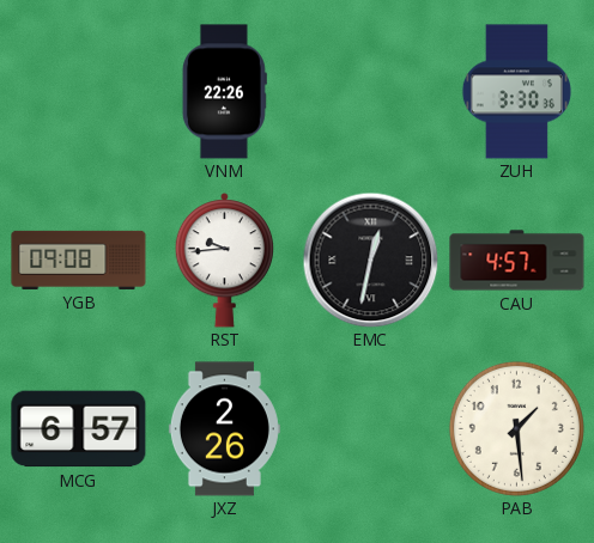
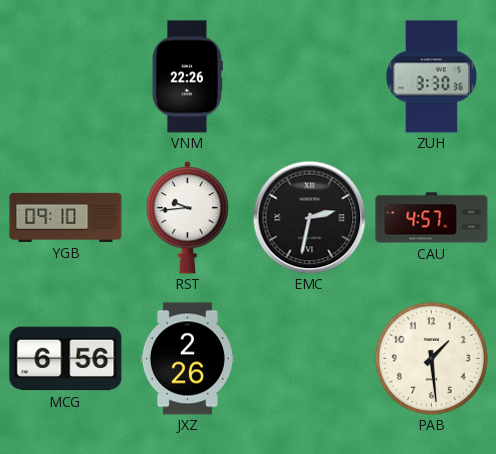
YGB: 09:08 -> 09:10 (66, 217)
EMC: 12:32 -> 2:32 (309, 217)
MCG: 6:57 -> 6:56 (66, 359)
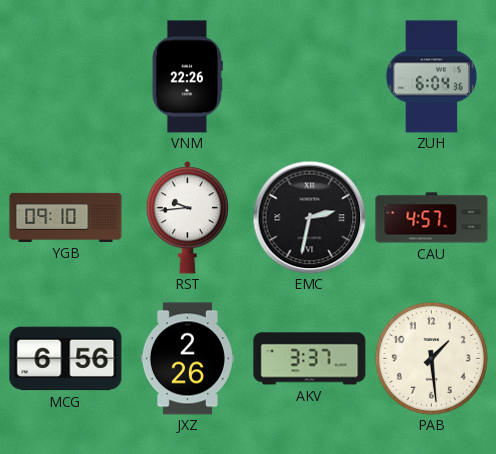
ZUH: 3:30 -> 6:04 (431, 77)
AKV: none -> 3:37 (310, 359)
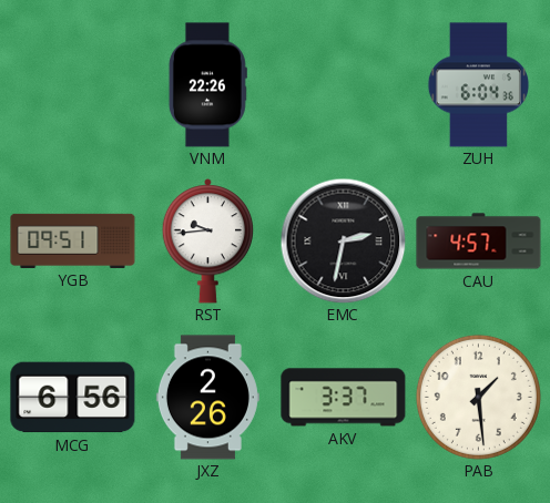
YGB: 09:10 -> 09:51 (73, 240)
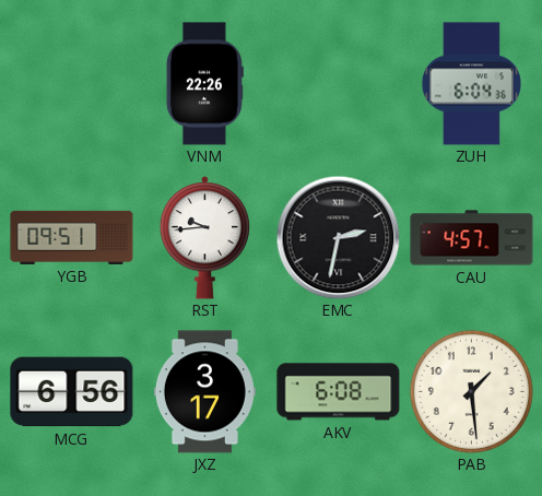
JXZ: 2:26 -> 3:17 (204, 392)
AKV: 3:37 -> 6:08 (339, 392)
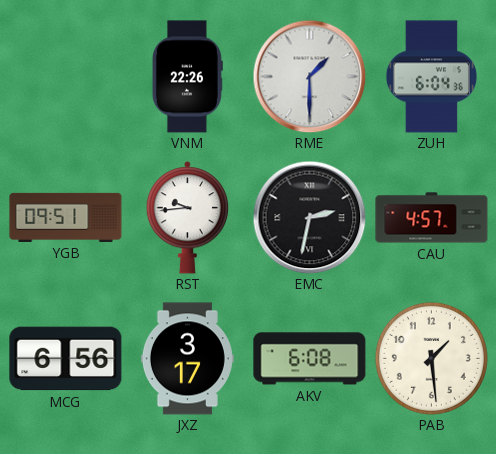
RME: none -> 1:30 (309, 76)
